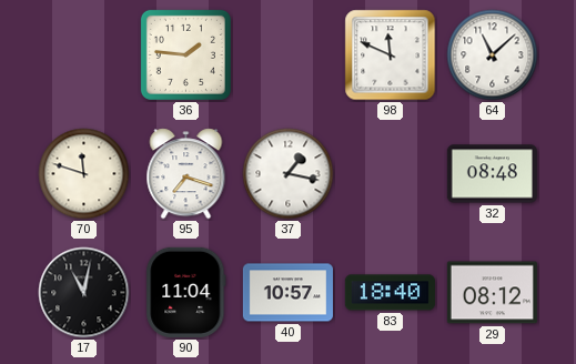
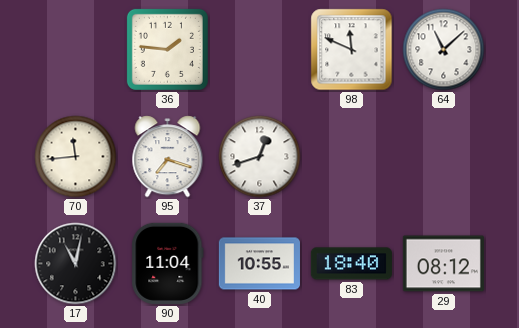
70: 11:48 -> 11:44 (76, 157)
37: 1:17 -> 12:42 (260, 157)
32: 08:48 -> none (492, 174)
40: 10:57 -> 10:55 (259, 264)
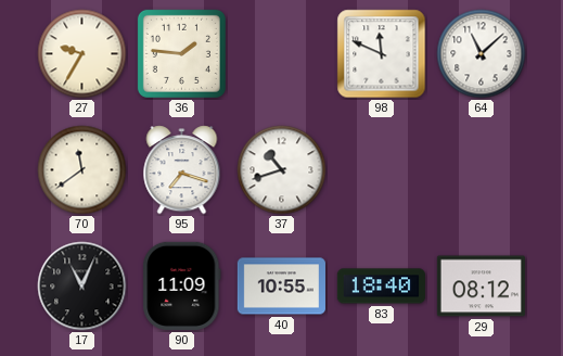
27: none -> 9:35 (82, 54)
70: 11:44 -> 11:39 (82, 170)
37: 12:42 -> 10:42 (282, 170)
17: 11:02 -> 11:04 (82, 287)
90: 11:04 -> 11:09 (182, 285)
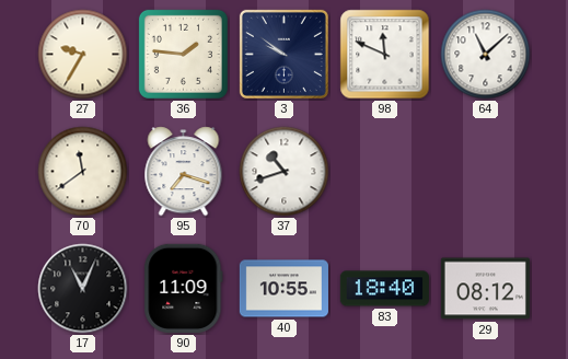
3: none -> 9:51 (283, 54)
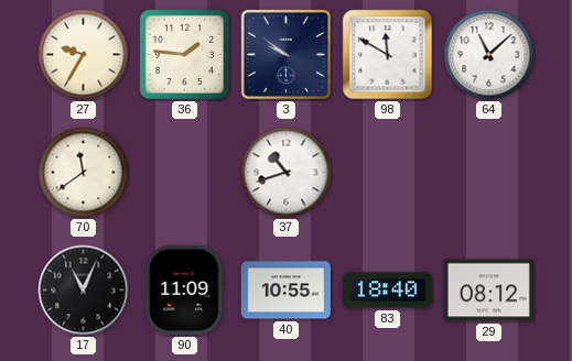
98: 11:49 -> 11:50 (388, 55)
95: 7:18 -> none (184, 172)
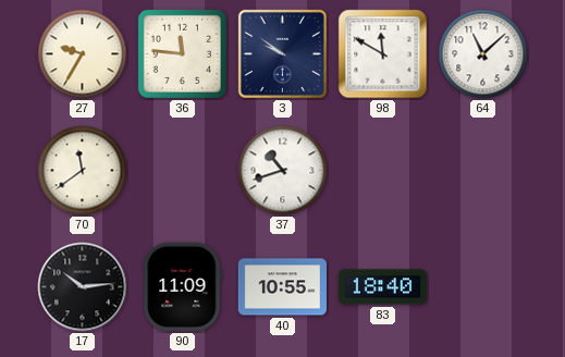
36: 1:46 -> 11:46 (182, 53)
17: 11:04 -> 10:14 (83, 287)
29: 08:12 -> none (488, 291)
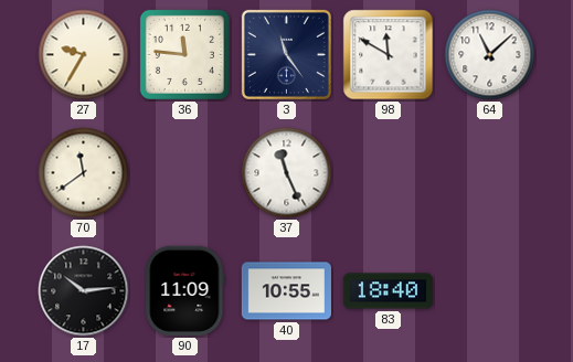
3: 9:51 -> 11:24 (286, 54)
37: 10:42 -> 11:26 (287, 173)
